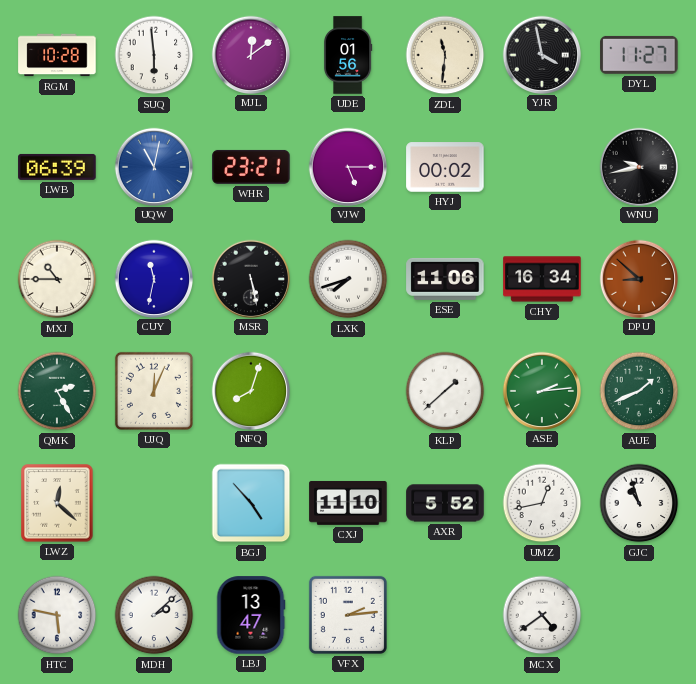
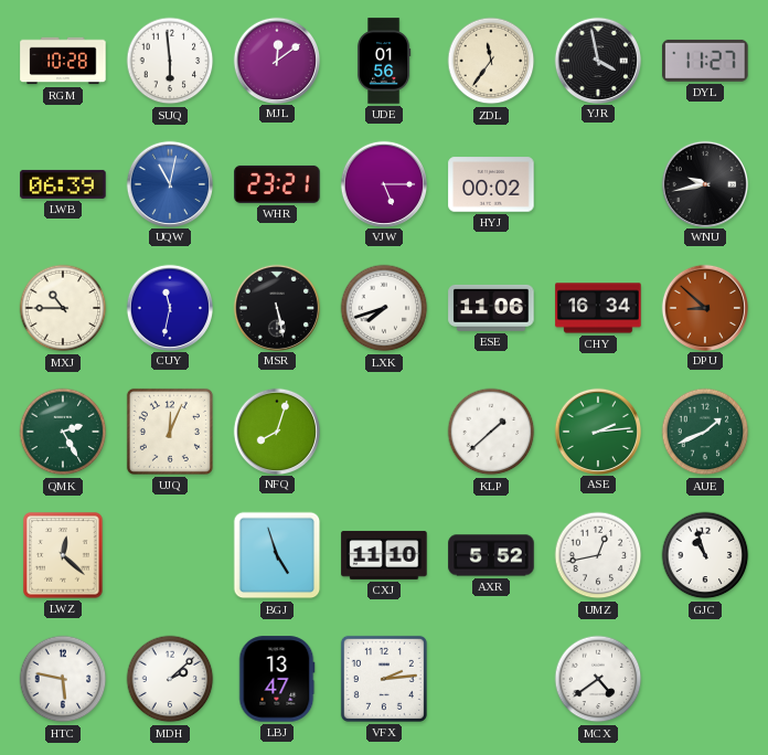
ZDL: 11:31 -> 11:36 (491, 61)
BGJ: 4:53 -> 4:57 (277, 555)
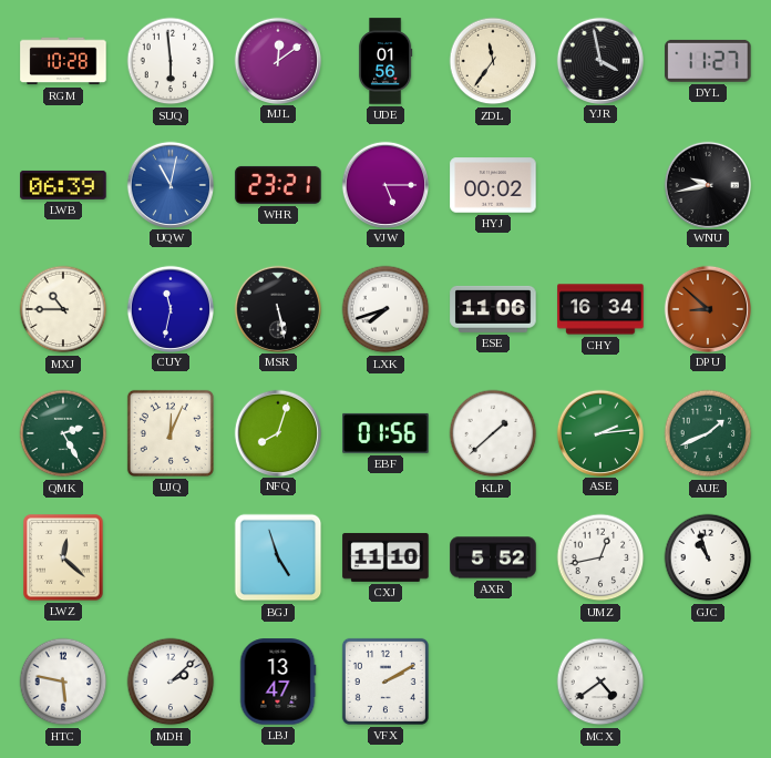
EBF: none -> 01:56 (385, 433)
VFX: 2:14 -> 2:10 (385, 682)
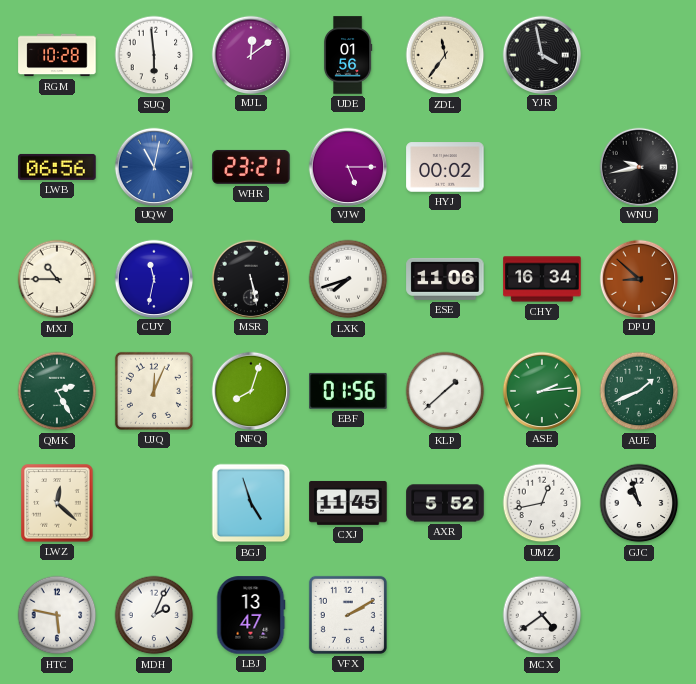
DYL: 11:27 -> none (708, 61)
LWB: 06:39 -> 06:56 (57, 167)
CXJ: 11:10 -> 11:45 (348, 503)
MDH: 2:08 -> 2:04 (154, 615)
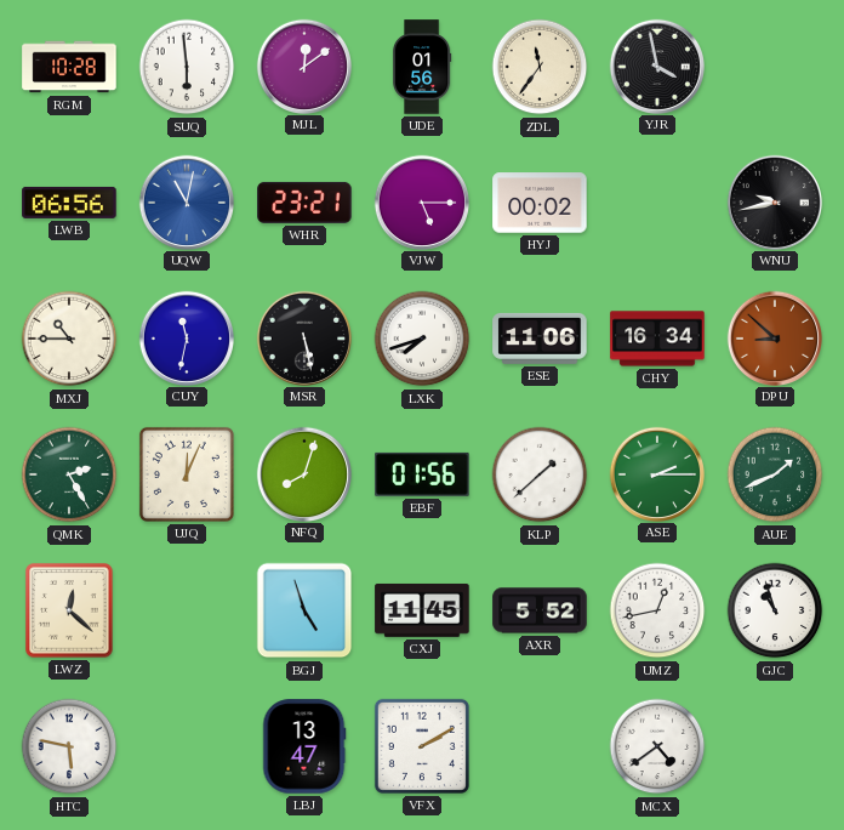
ASE: 2:14 -> 2:15 (656, 473)
MDH: 2:04 -> none (154, 615)
